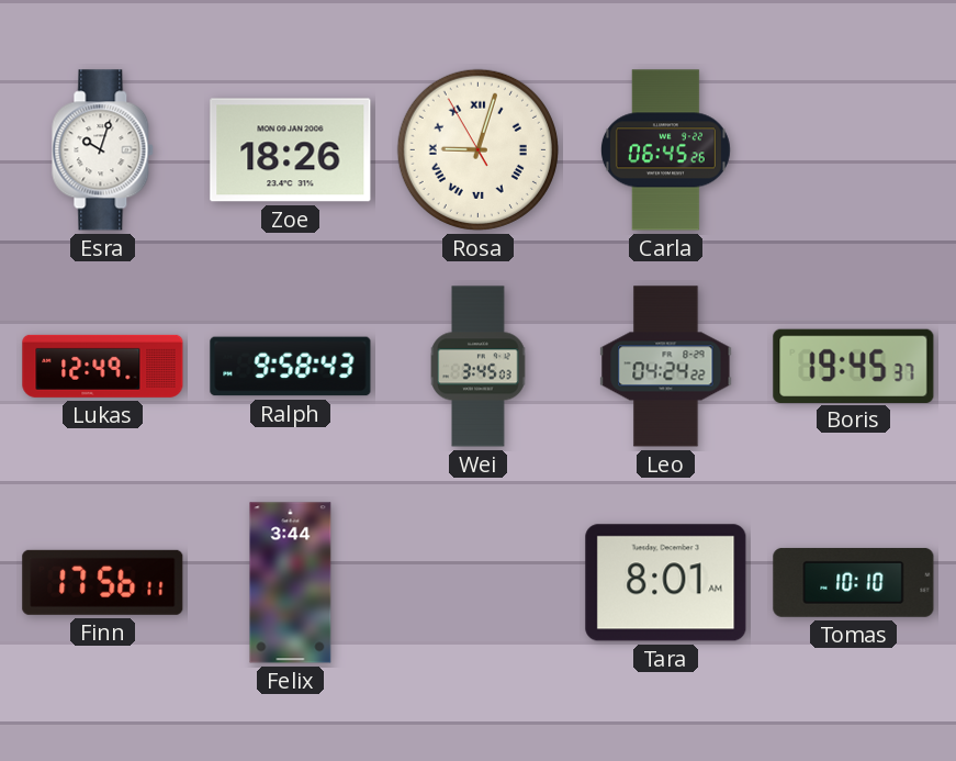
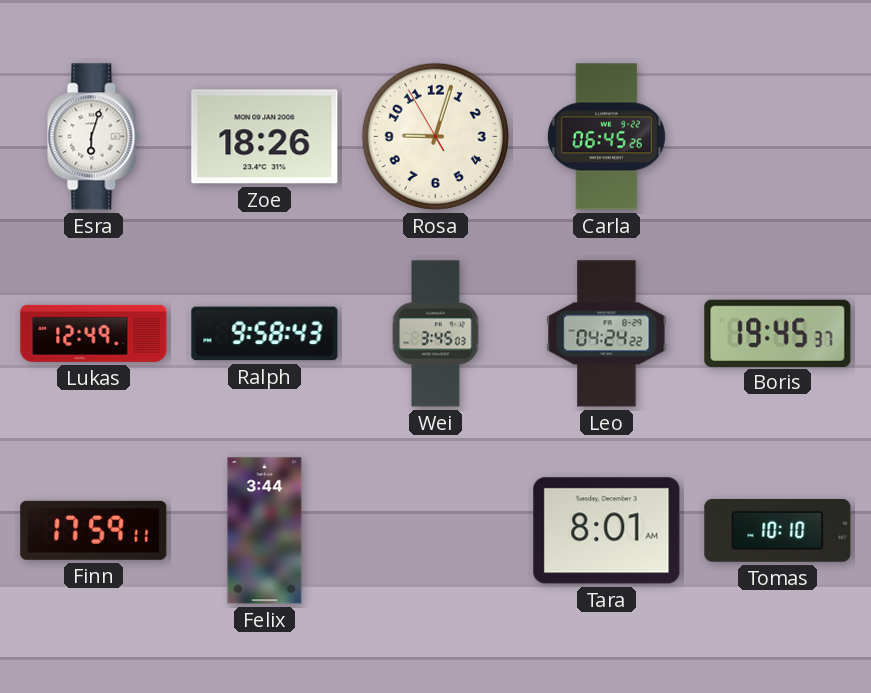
Esra: 10:03 -> 6:03 (94, 137)
Rosa numerals: Roman -> Arabic (435, 136)
Finn: 17:56 -> 17:59 (94, 530)
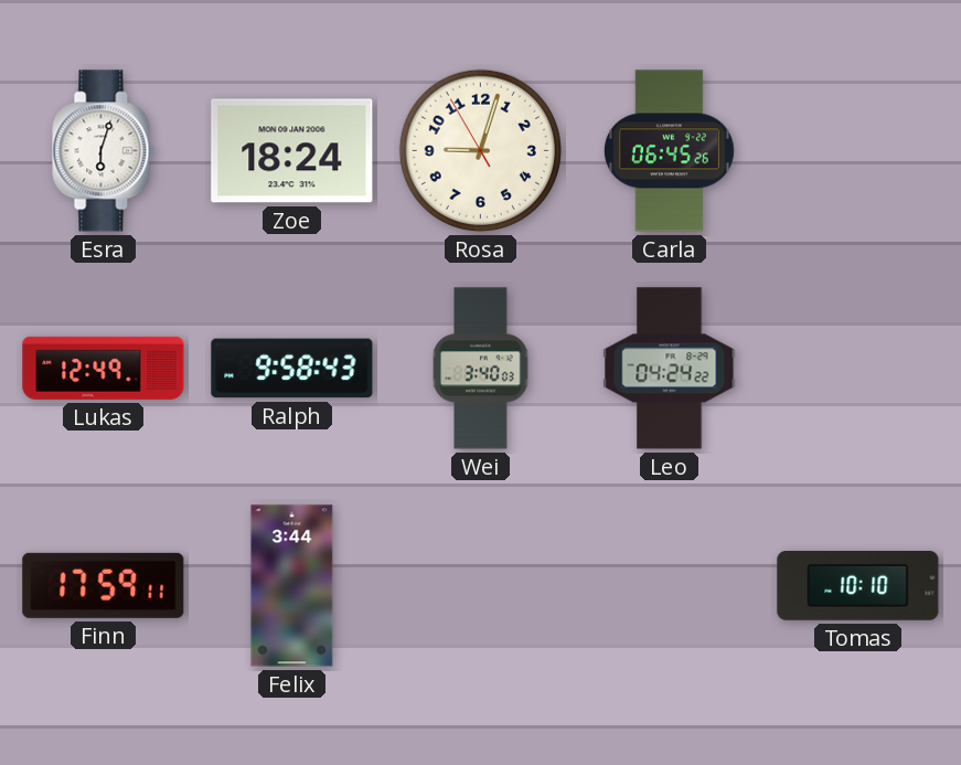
Zoe: 18:26 -> 18:24 (292, 151)
Wei: 3:45 -> 3:40 (481, 369)
Boris: 19:45 -> none (778, 333)
Tara: 8:01 -> none (607, 531)
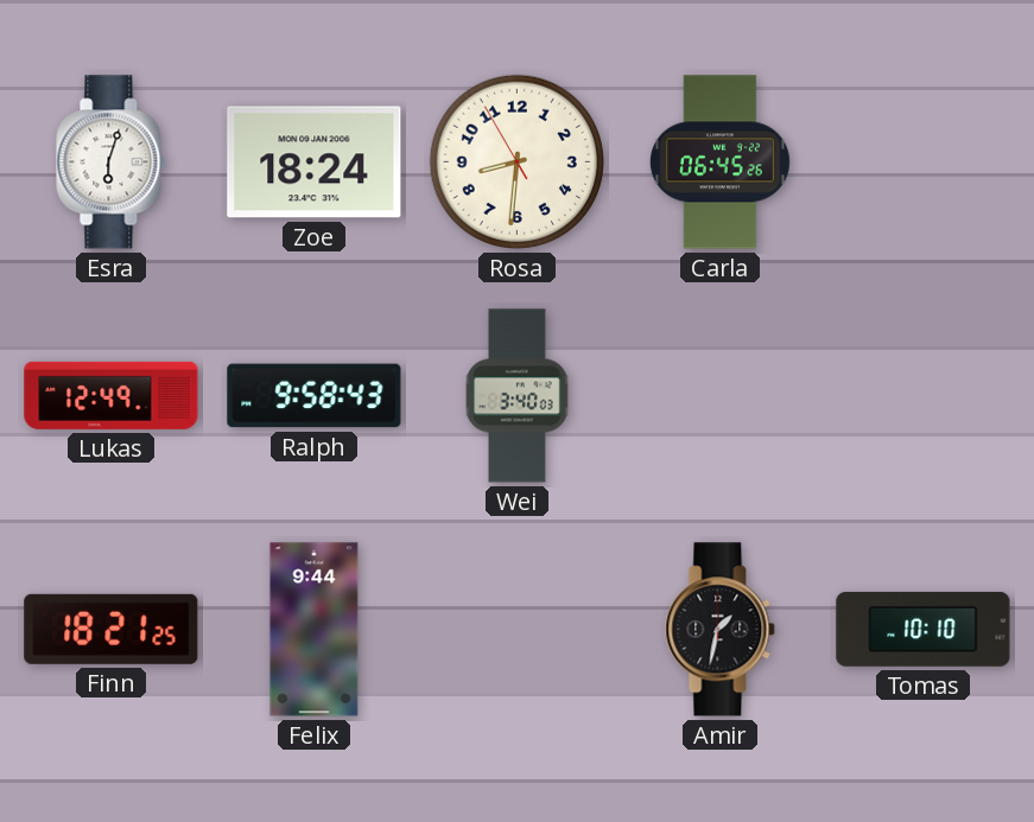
Rosa: 9:02 -> 8:30 (516, 161)
Leo: 04:24 -> none (670, 369)
Finn: 17:59 -> 18:21 (112, 629)
Felix: 3:44 -> 9:44 (315, 630)
Amir: none -> 1:32 (721, 630)
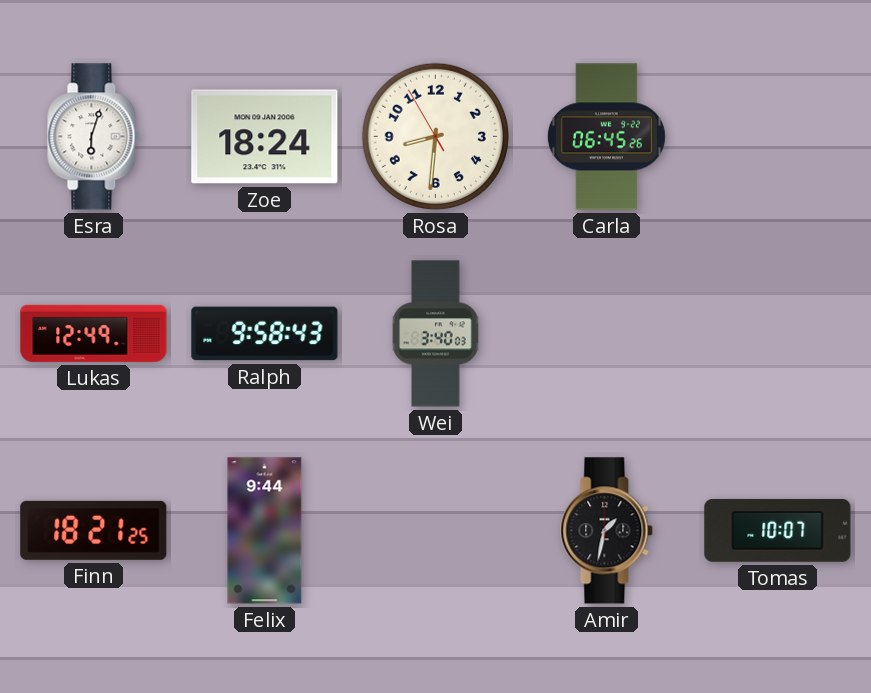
Tomas: 10:10 -> 10:07 (778, 530)
